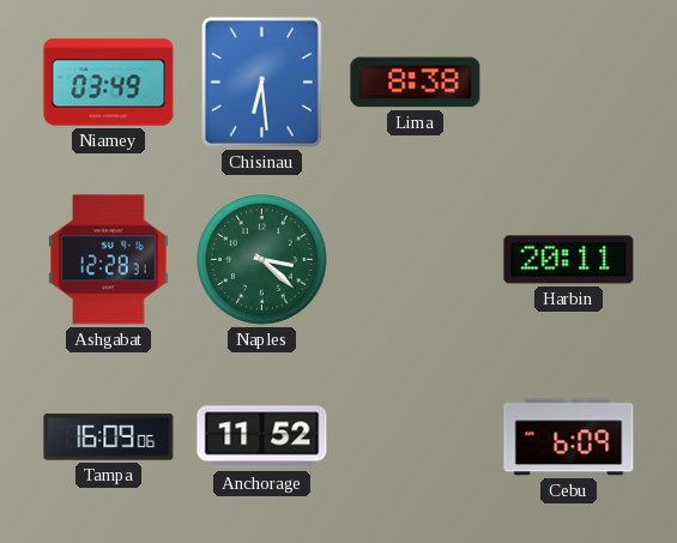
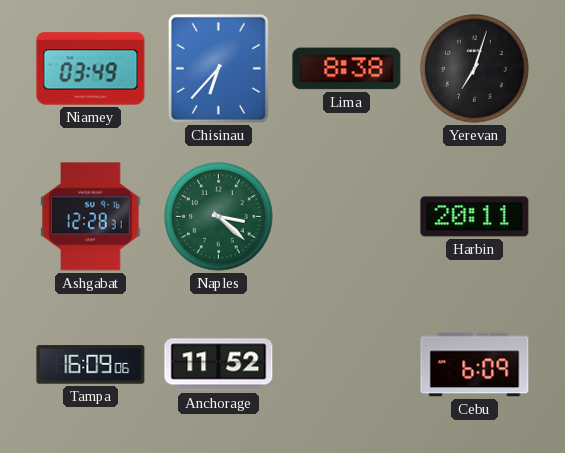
Chisinau: 6:29 -> 6:37 (218, 68)
Yerevan: none -> 7:03 (475, 69)
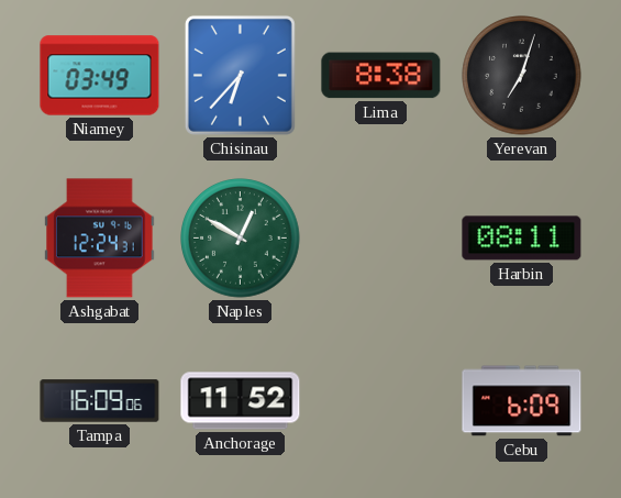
Ashgabat: 12:28 -> 12:24 (100, 239)
Naples: 3:22 -> 12:50 (241, 239)
Harbin: 20:11 -> 08:11 (522, 239)
